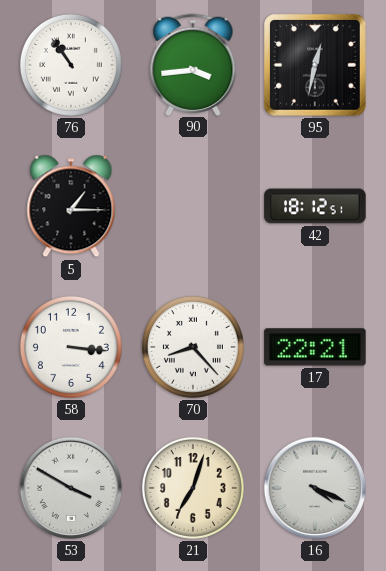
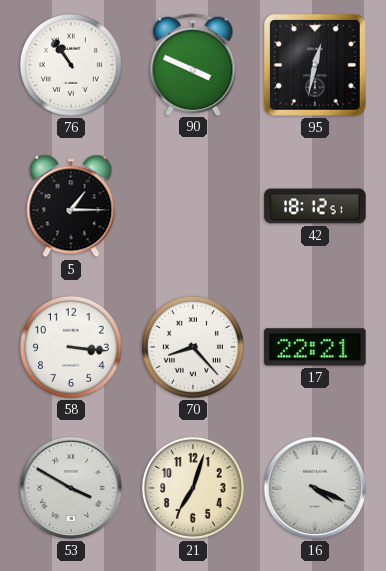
90: 3:44 -> 3:49 (193, 64)
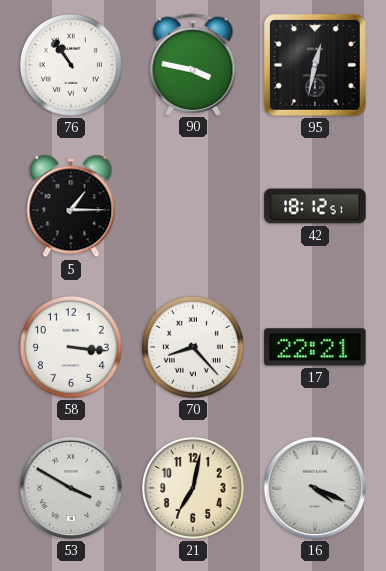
90: 3:49 -> 3:47 (193, 64)
21: 7:03 -> 7:02 (193, 488)
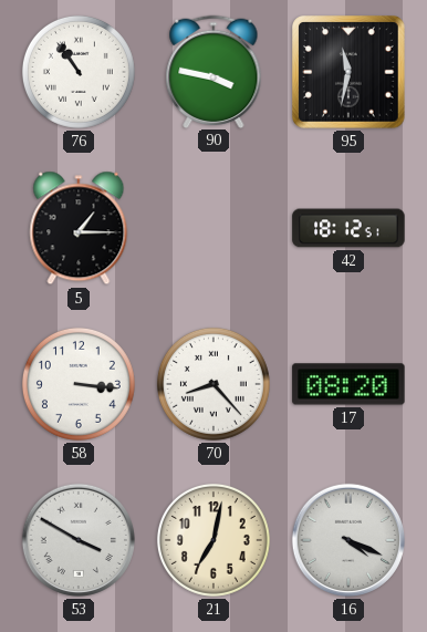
95: 12:32 -> 11:32 (348, 72)
17: 22:21 -> 08:20 (348, 384)
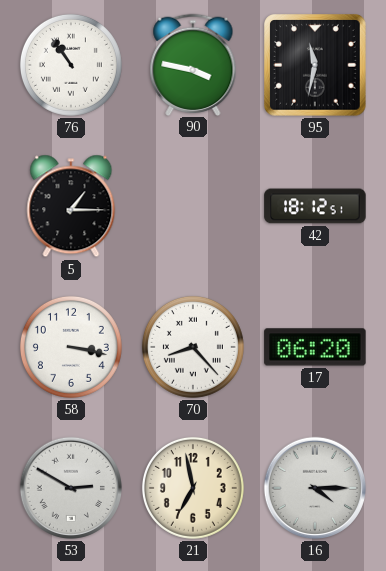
58: 3:16 -> 3:17 (71, 347)
17: 08:20 -> 06:20 (315, 347)
53: 3:50 -> 2:50 (71, 488)
21: 7:02 -> 6:58 (193, 488)
16: 4:19 -> 4:15 (315, 488)
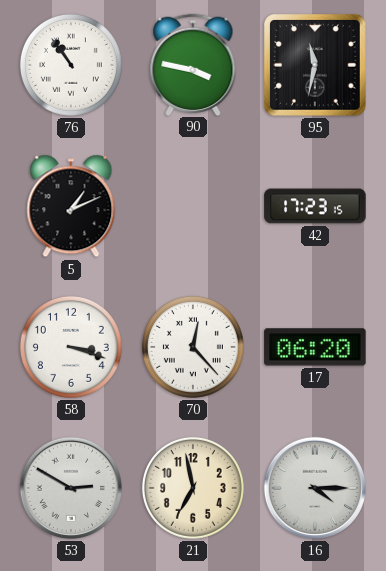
5: 1:15 -> 1:11 (71, 206)
42: 18:12 -> 17:23 (315, 206)
58: 3:17 -> 3:18 (71, 347)
70: 8:23 -> 12:23 (193, 347)
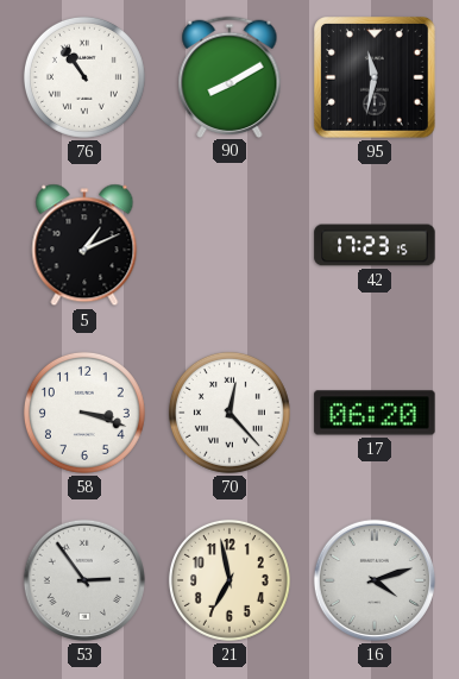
90: 3:47 -> 8:10 (229, 76)
53: 2:50 -> 2:54 (84, 580)
16: 4:15 -> 4:12 (375, 580)
